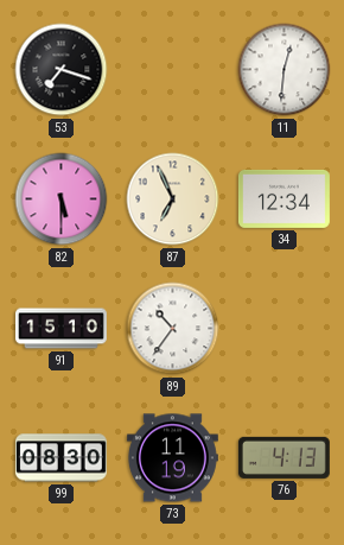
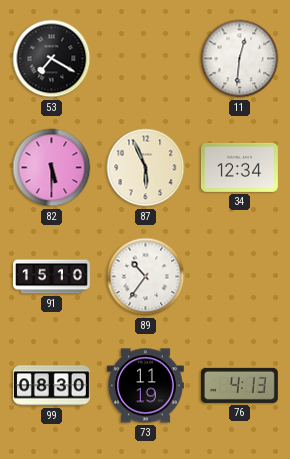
53: 7:18 -> 7:20 (52, 59)
87: 6:56 -> 5:56 (146, 168)
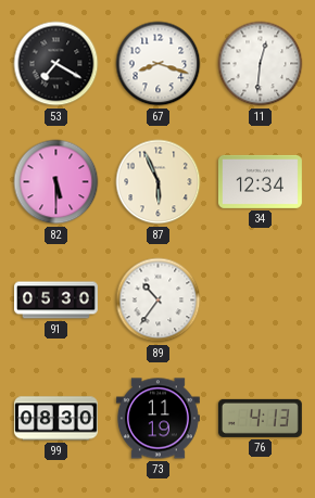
67: none -> 8:18 (159, 64)
91: 15:10 -> 05:30 (56, 301)
